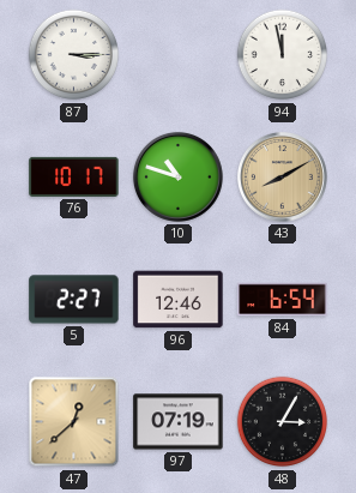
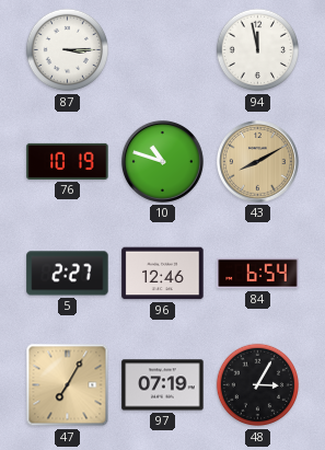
76: 10:17 -> 10:19 (68, 161)
47: 12:38 -> 7:05 (68, 385)
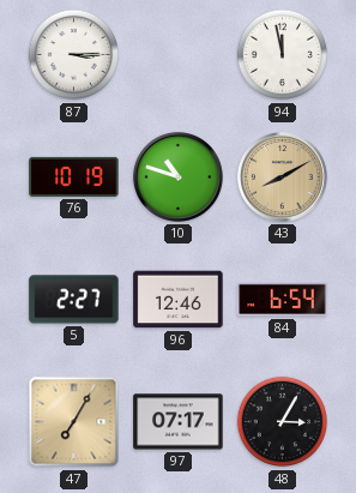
97: 07:19 -> 07:17 (179, 422)
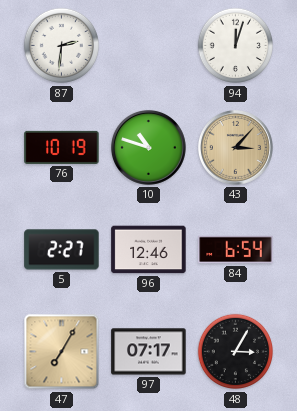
87: 3:15 -> 2:31 (62, 46)
94: 11:58 -> 12:03 (236, 46)
43: 8:10 -> 3:07 (235, 147)
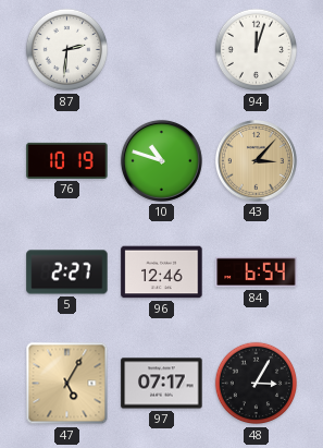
47: 7:05 -> 5:05 (67, 384)
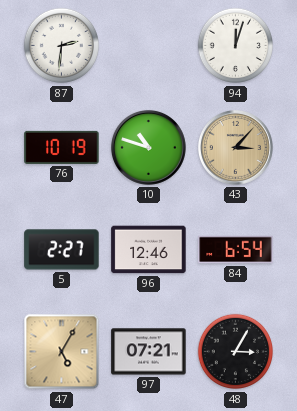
97: 07:17 -> 07:21 (149, 352)
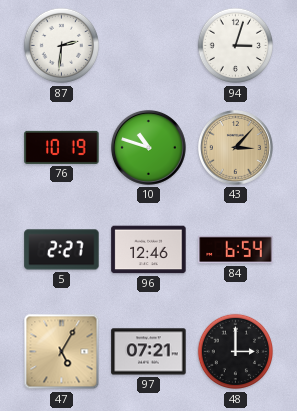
94: 12:03 -> 3:03 (236, 46)
48: 3:05 -> 3:00 (236, 352)
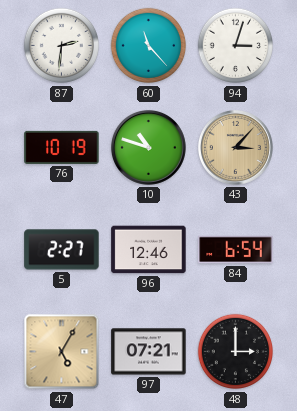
60: none -> 11:23 (149, 46)
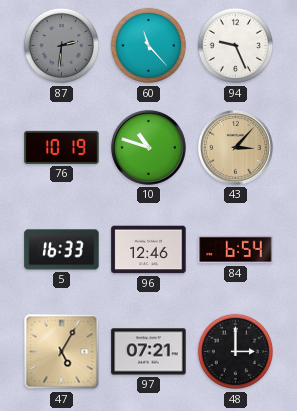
87 dial: white -> grey (62, 46)
94: 3:03 -> 9:26 (236, 46)
5: 2:27 -> 16:33 (62, 250)
